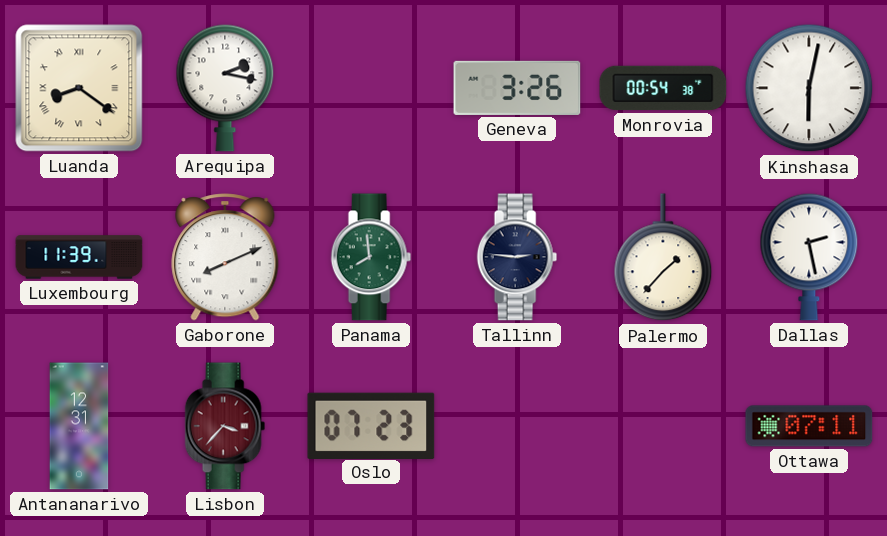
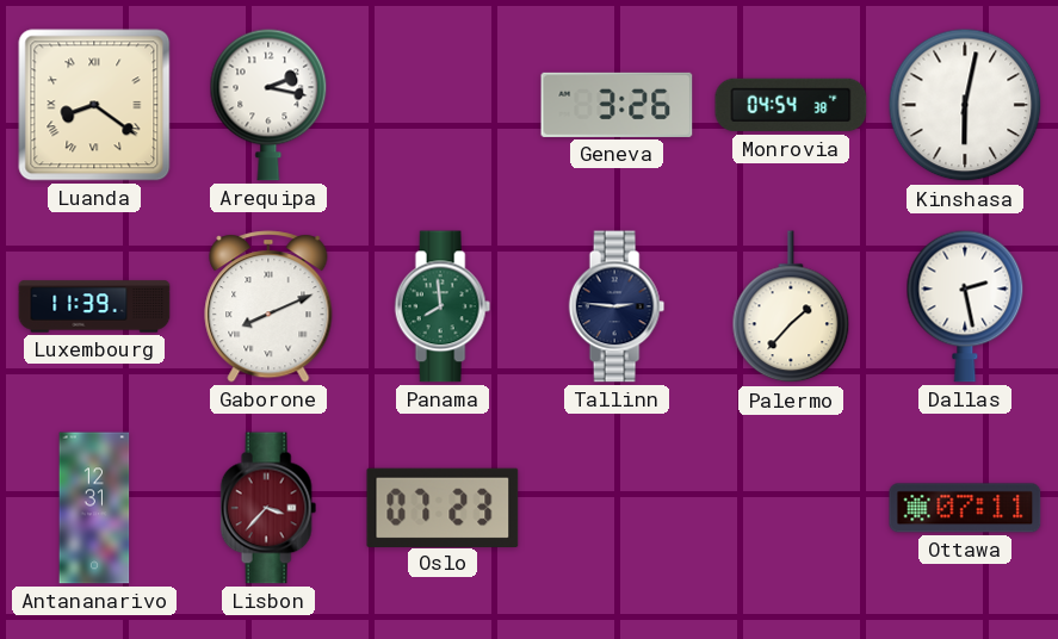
Monrovia: 00:54 -> 04:54 (791, 105)
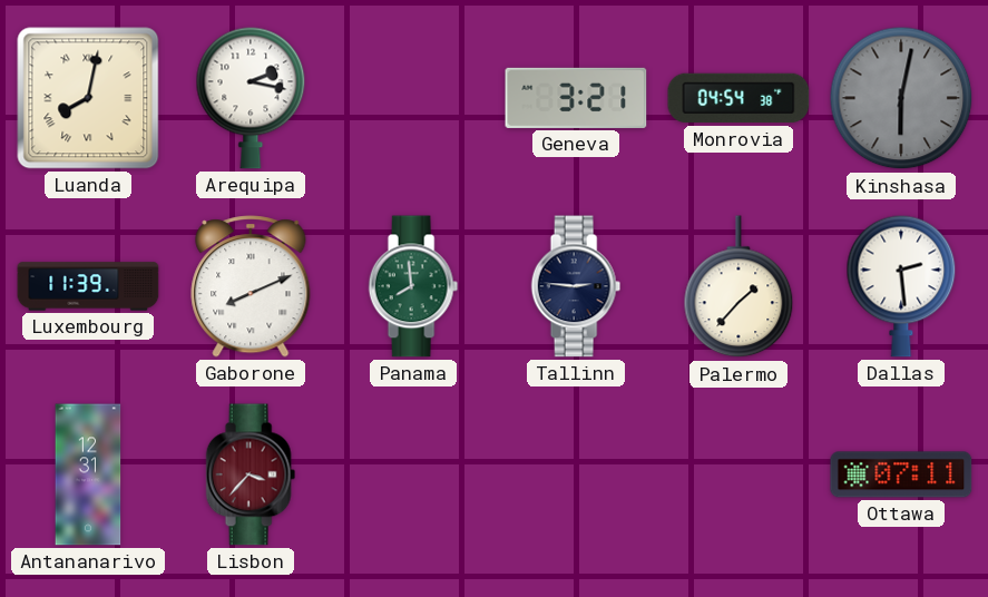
Luanda: 8:21 -> 8:02 (88, 98)
Geneva: 3:26 -> 3:21 (576, 98)
Kinshasa dial: white -> grey (901, 98)
Dallas: 2:28 -> 2:29 (901, 286)
Oslo: 07:23 -> none (443, 507)
